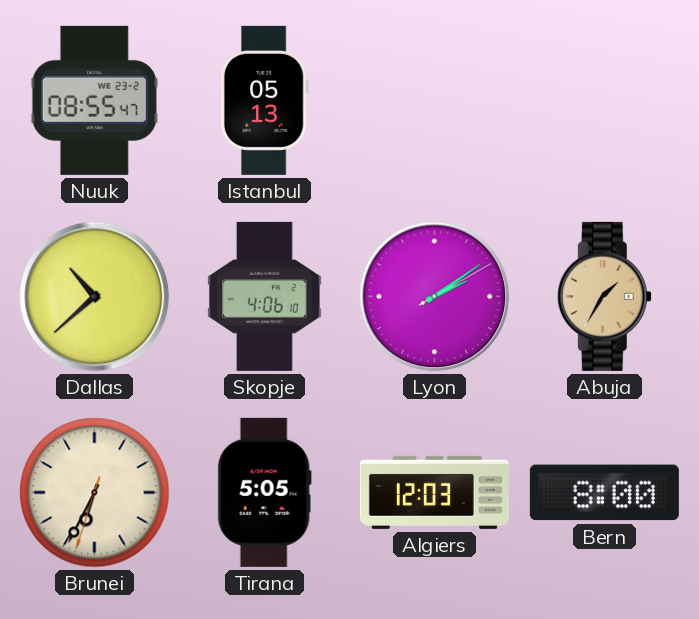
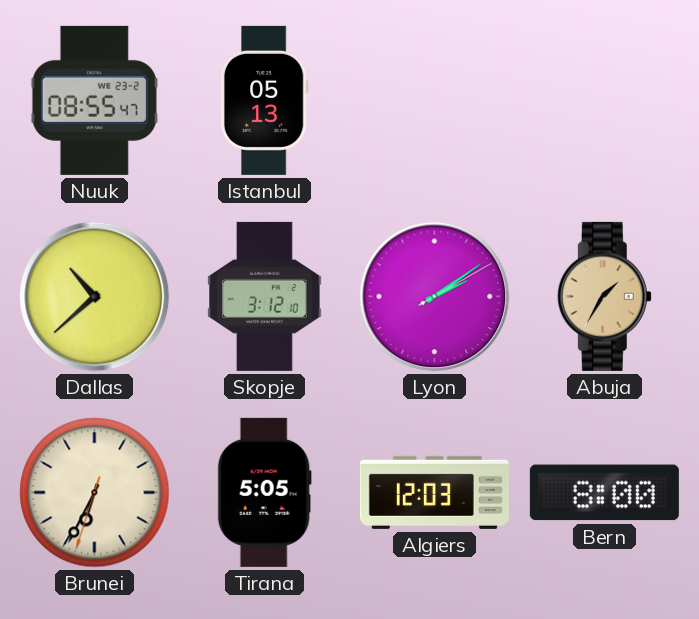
Skopje: 4:06 -> 3:12 (265, 296)
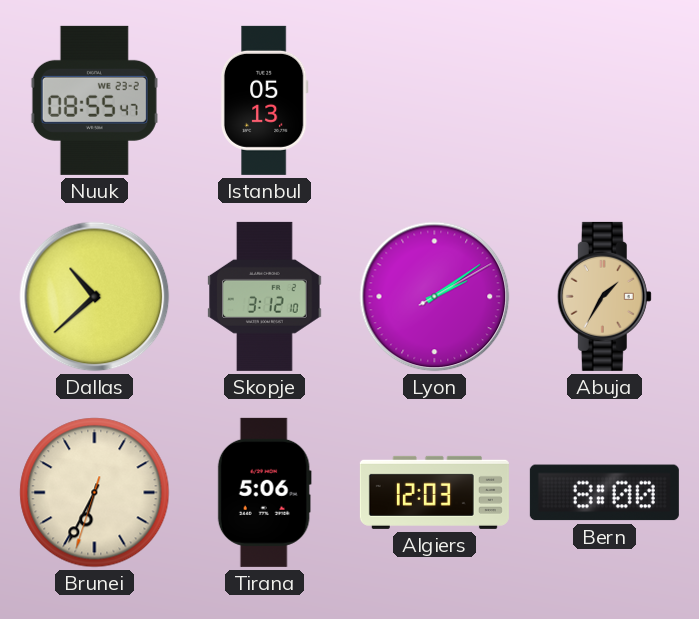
Tirana: 5:05 -> 5:06 (264, 492)
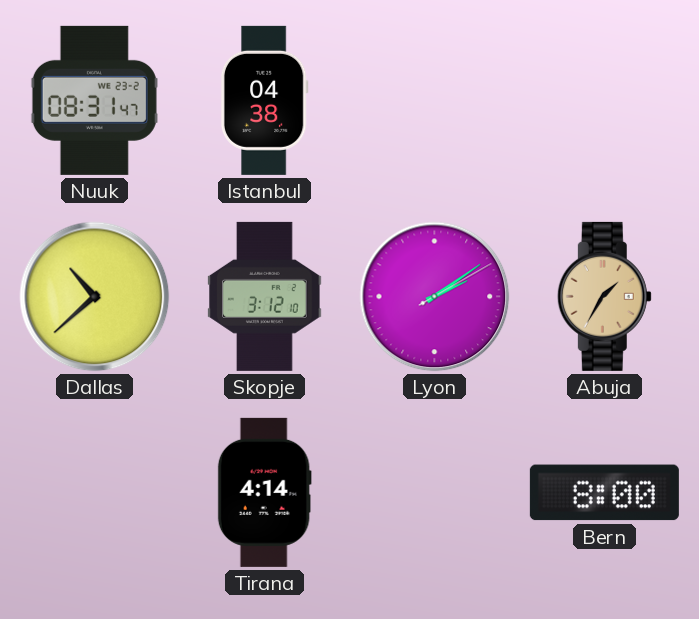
Nuuk: 08:55 -> 08:31 (94, 100)
Istanbul: 05:13 -> 04:38 (264, 100)
Brunei: 6:34 -> none (95, 493)
Tirana: 5:06 -> 4:14 (264, 492)
Algiers: 12:03 -> none (434, 492)
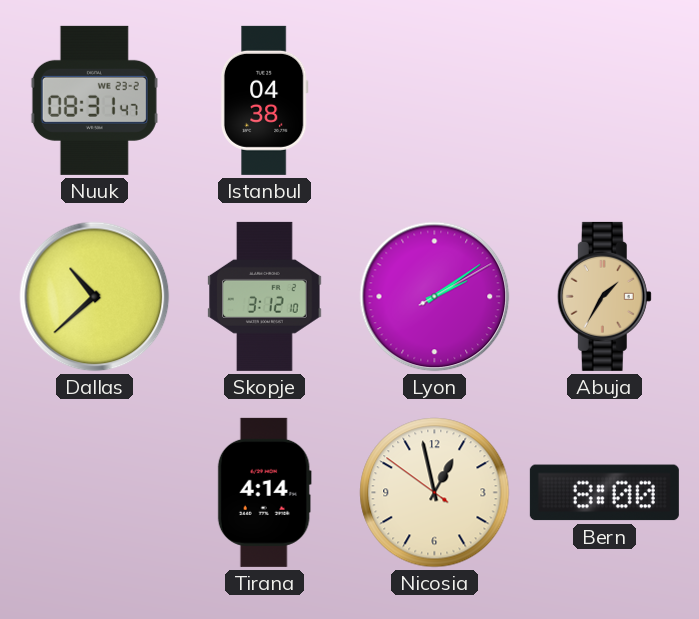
Nicosia: none -> 12:57 (435, 493)
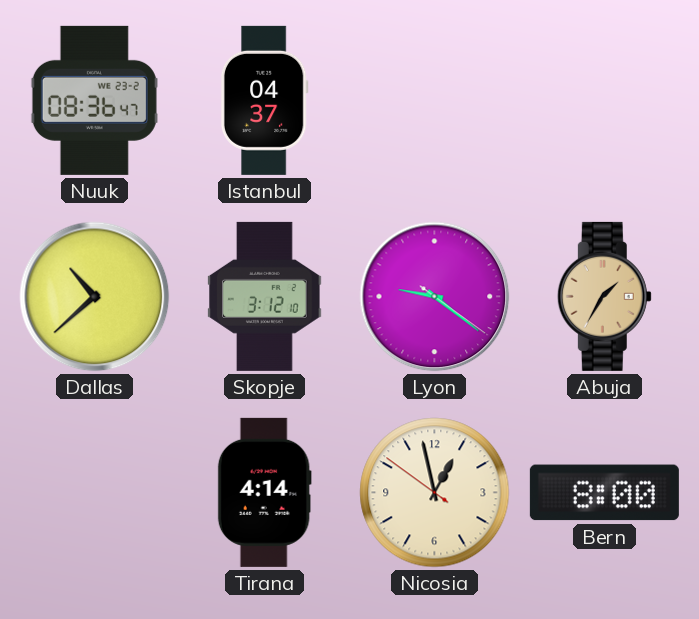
Nuuk: 08:31 -> 08:36 (94, 100)
Istanbul: 04:38 -> 04:37 (264, 100)
Lyon: 2:09 -> 9:21 (435, 297)
